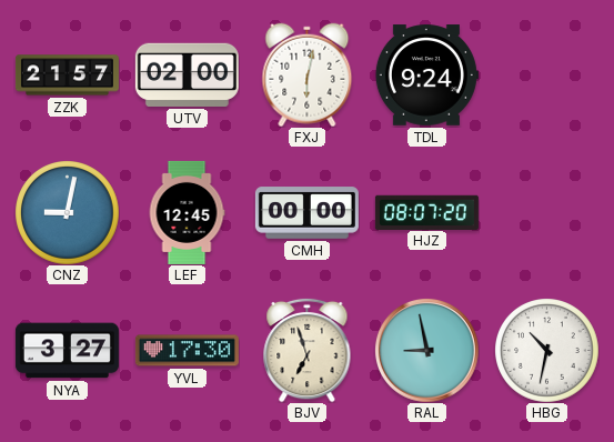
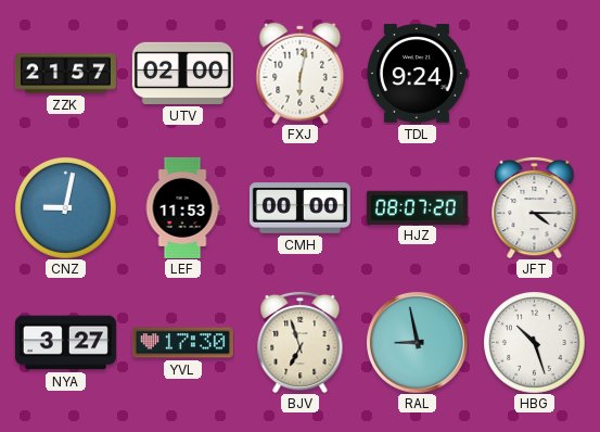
LEF: 12:45 -> 11:53 (182, 207)
JFT: none -> 4:15 (535, 207)
HBG: 10:32 -> 10:27 (535, 343)
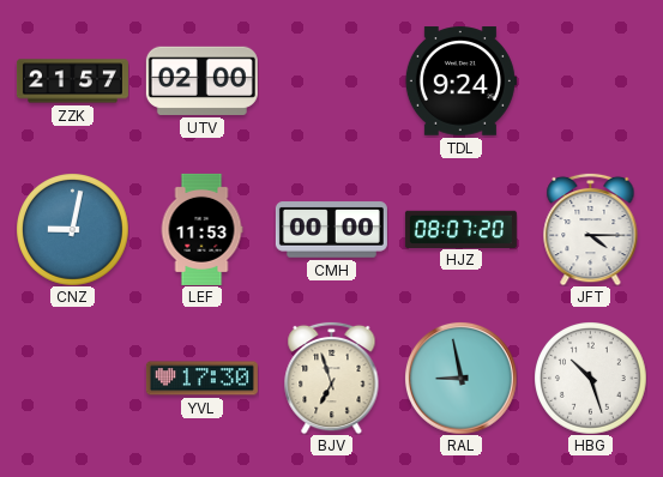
FXJ: 6:02 -> none (301, 73)
NYA: 3:27 -> none (65, 343)
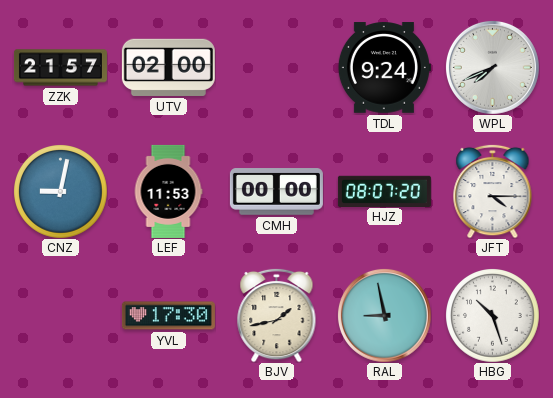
WPL: none -> 7:41 (492, 67)
BJV: 6:57 -> 1:43 (277, 315)
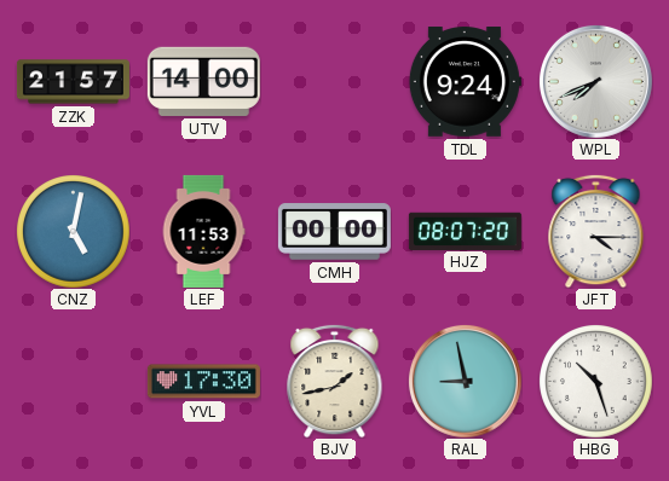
UTV: 02:00 -> 14:00 (203, 81)
CNZ: 9:02 -> 5:02 (74, 232)
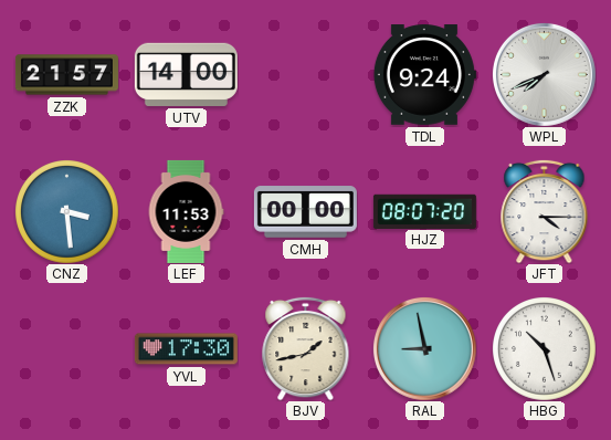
CNZ: 5:02 -> 3:29 (67, 212)
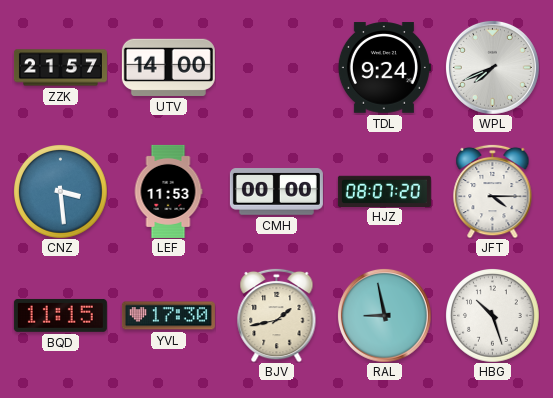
BQD: none -> 11:15 (60, 315)
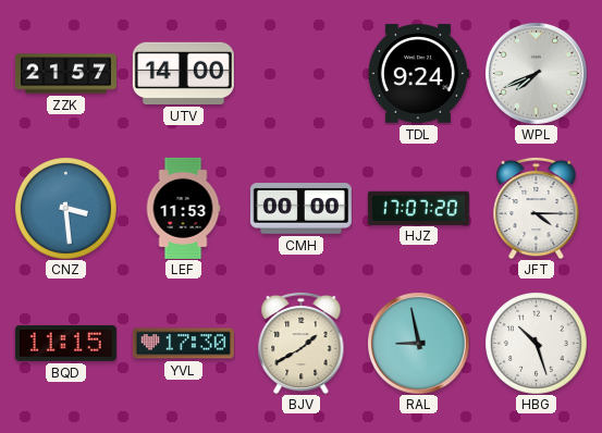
HJZ: 08:07 -> 17:07 (418, 208)
BJV: 1:43 -> 1:40 (302, 343)
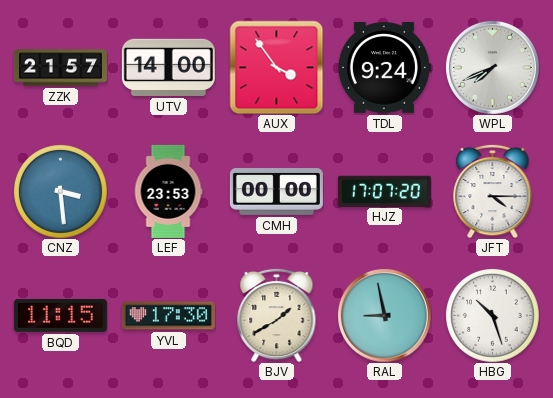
AUX: none -> 3:54 (276, 67)
LEF: 11:53 -> 23:53 (168, 191)
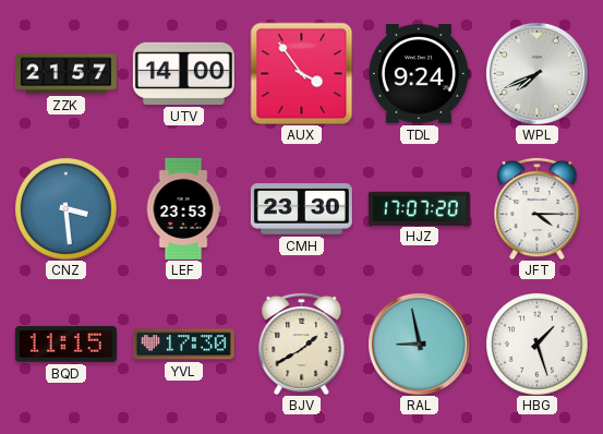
CMH: 00:00 -> 23:30 (301, 209)
HBG: 10:27 -> 1:27 (538, 345)
